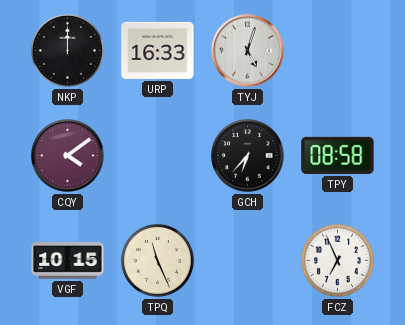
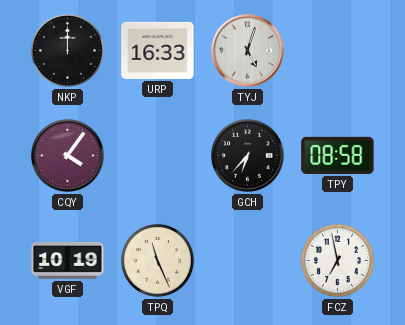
CQY: 4:09 -> 4:06 (68, 156)
VGF: 10:15 -> 10:19 (68, 261)
FCZ: 6:56 -> 6:58 (337, 260)
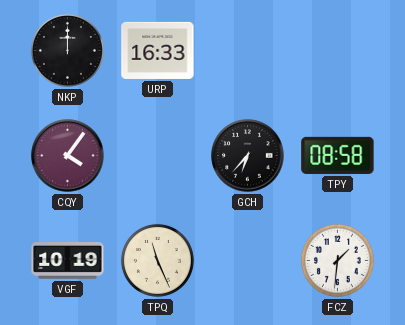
TYJ: 5:03 -> none (248, 51)
FCZ: 6:58 -> 1:31 (337, 260)
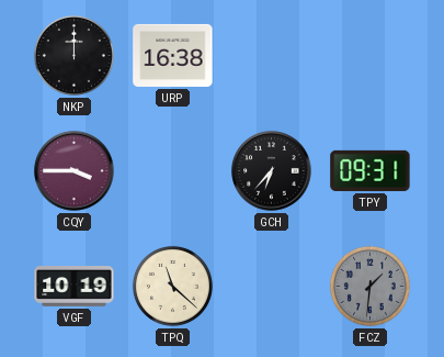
URP: 16:33 -> 16:38 (173, 55)
CQY: 4:06 -> 3:45 (75, 171)
TPY: 08:58 -> 09:31 (371, 170)
TPQ: 11:26 -> 11:22 (172, 286)
FCZ dial: white -> grey (369, 286)
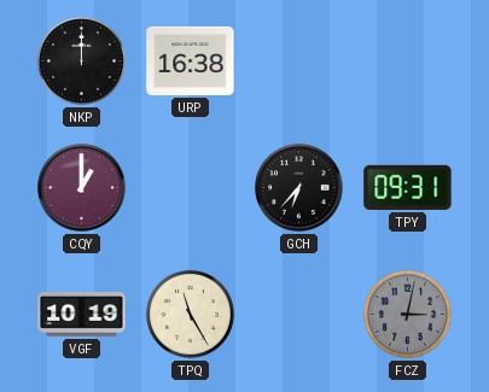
CQY: 3:45 -> 1:00 (82, 188)
TPQ: 11:22 -> 11:25 (190, 314)
FCZ: 1:31 -> 3:02 (407, 314)
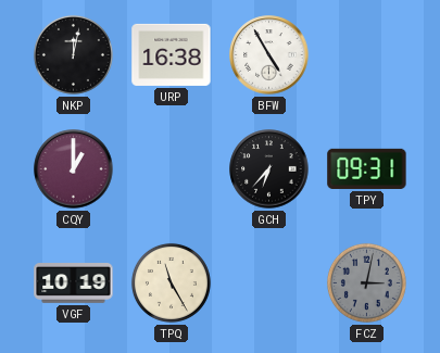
NKP: 12:00 -> 12:02 (73, 54)
BFW: none -> 4:55 (269, 55)
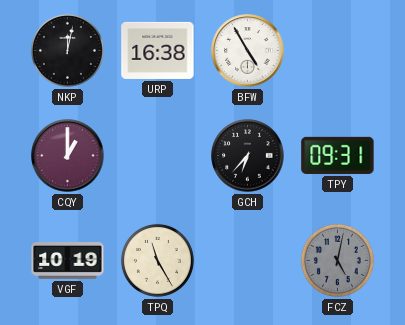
FCZ: 3:02 -> 5:02 (337, 260)
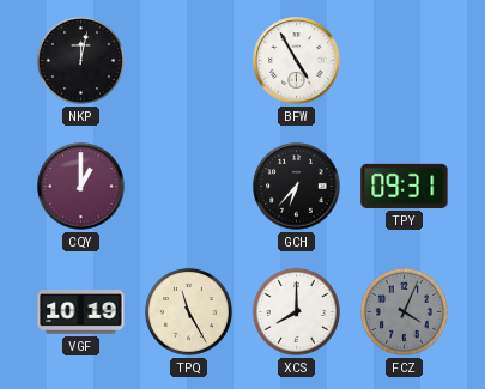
URP: 16:38 -> none (158, 50)
XCS: none -> 8:00 (296, 311)
FCZ: 5:02 -> 4:04 (404, 311)
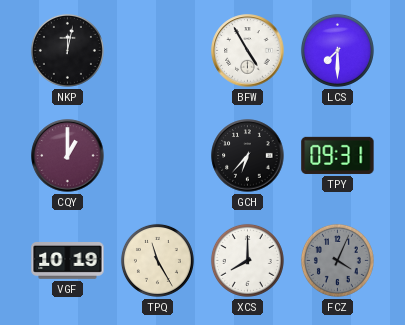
LCS: none -> 7:30 (337, 50)
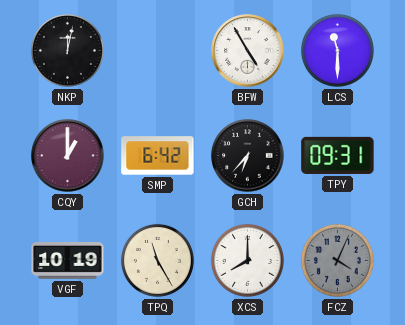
LCS: 7:30 -> 11:30 (337, 50)
SMP: none -> 6:42 (158, 156)
